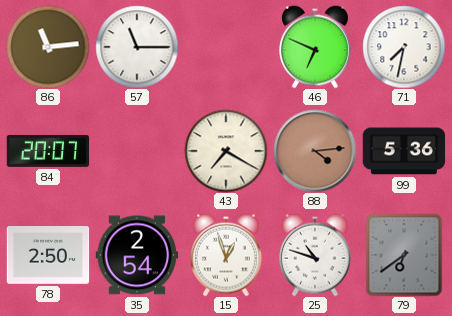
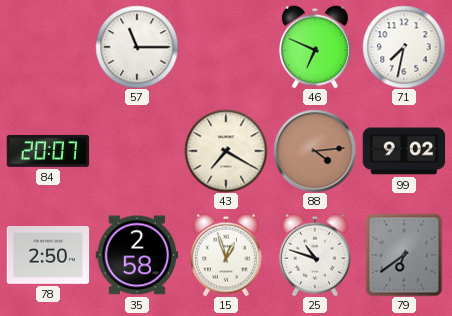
86: 11:14 -> none (48, 47)
99: 5:36 -> 9:02 (404, 151)
35: 2:54 -> 2:58 (137, 255)
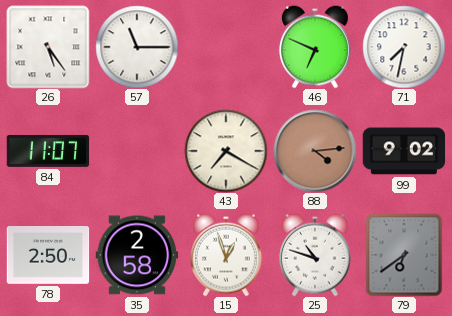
26: none -> 5:24 (48, 47)
84: 20:07 -> 11:07 (48, 151)
